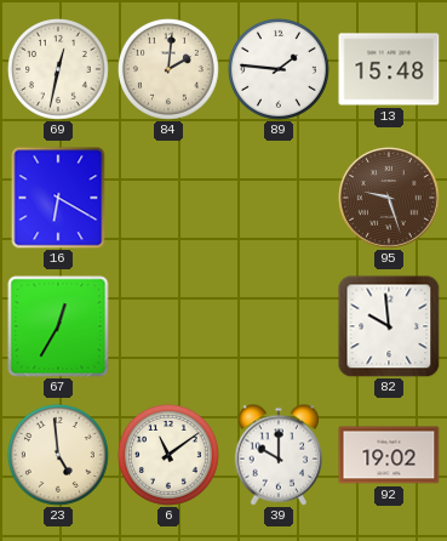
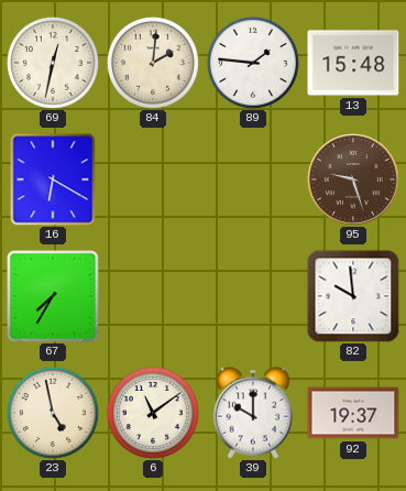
67: 12:35 -> 7:35 (53, 296)
23: 4:59 -> 4:58 (53, 413)
92: 19:02 -> 19:37 (353, 413)
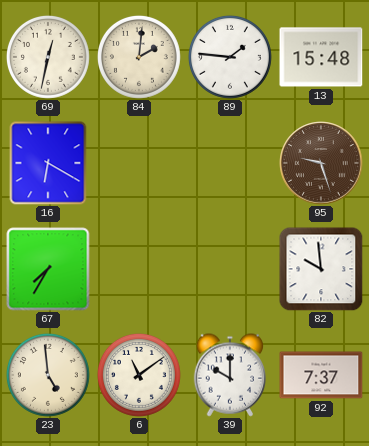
23: 4:58 -> 4:59 (48, 375)
92: 19:37 -> 7:37 (321, 375)
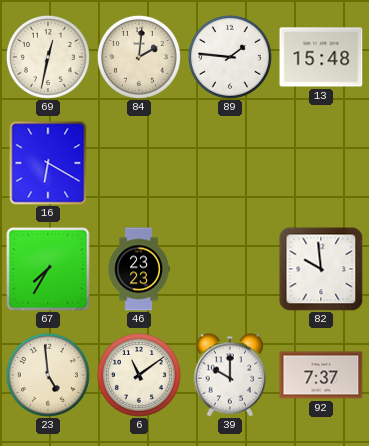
95: 9:27 -> none (321, 163)
46: none -> 23:23 (139, 269)
